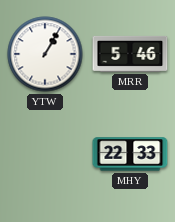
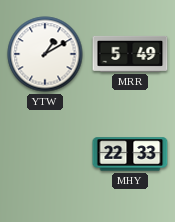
YTW: 1:05 -> 1:10 (45, 54)
MRR: 5:46 -> 5:49 (130, 54)
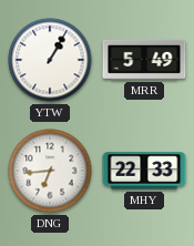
YTW: 1:10 -> 1:05 (50, 60)
DNG: none -> 6:44 (50, 171)
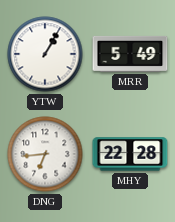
MHY: 22:33 -> 22:28 (130, 154)
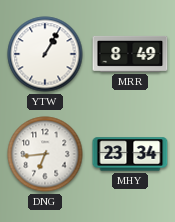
MRR: 5:49 -> 8:49 (130, 54)
MHY: 22:28 -> 23:34 (130, 154)
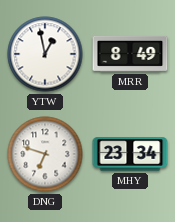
YTW: 1:05 -> 12:58 (45, 54)
DNG: 6:44 -> 6:48 (45, 154)
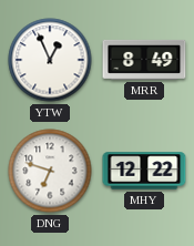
YTW: 12:58 -> 12:56 (50, 60)
MHY: 23:34 -> 12:22 (144, 171)
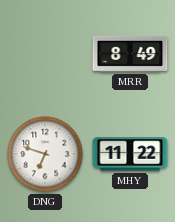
YTW: 12:56 -> none (50, 60)
MHY: 12:22 -> 11:22 (130, 154)
